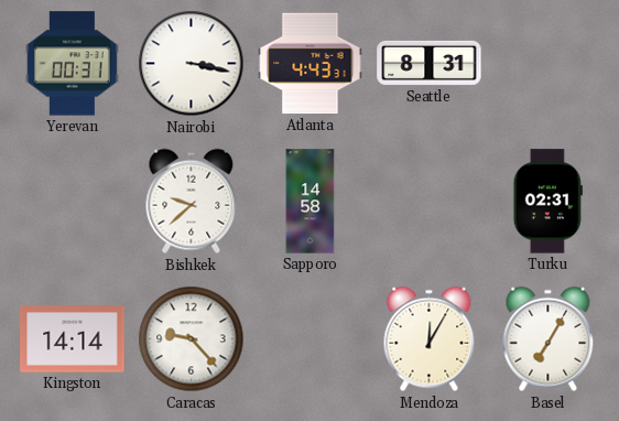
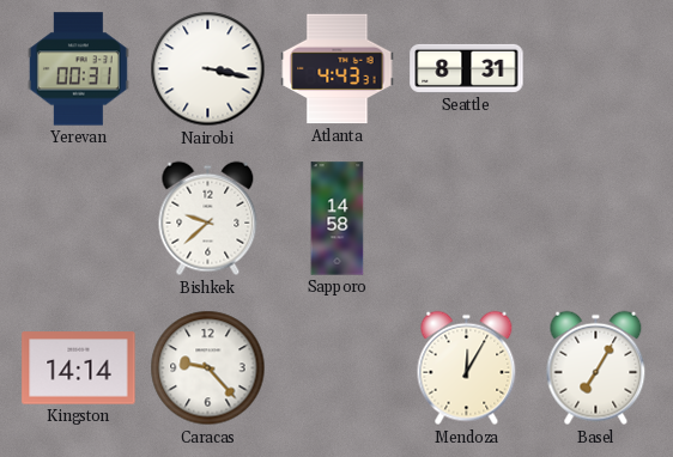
Turku: 02:31 -> none (547, 202)
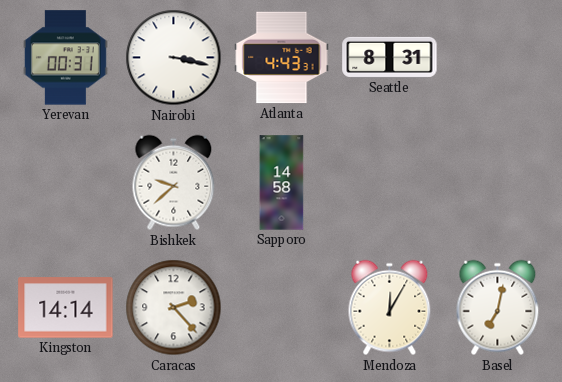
Caracas: 9:23 -> 2:23 (174, 308)
Basel: 7:05 -> 7:02 (498, 308)
